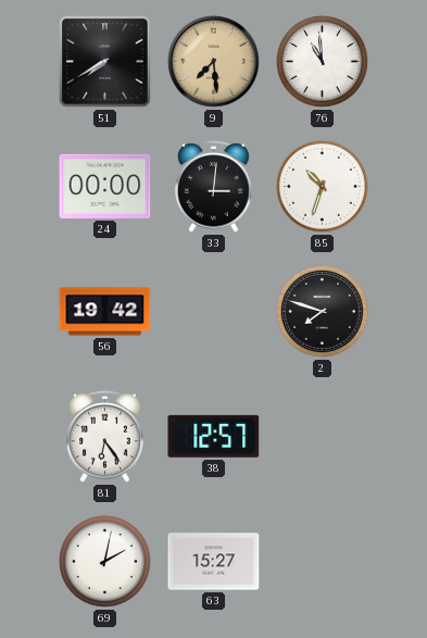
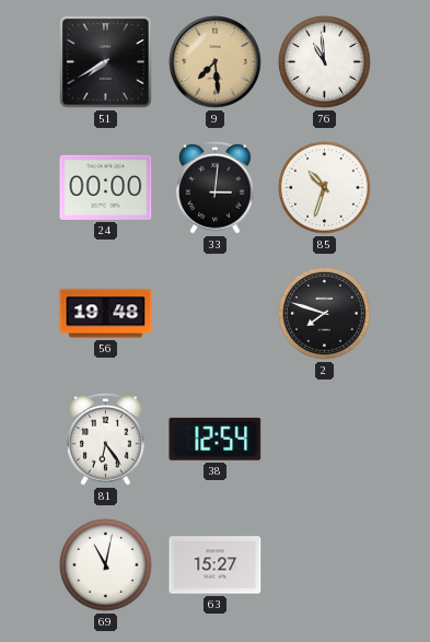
56: 19:42 -> 19:48 (106, 314)
38: 12:57 -> 12:54 (216, 439)
69: 2:02 -> 11:02 (105, 564)
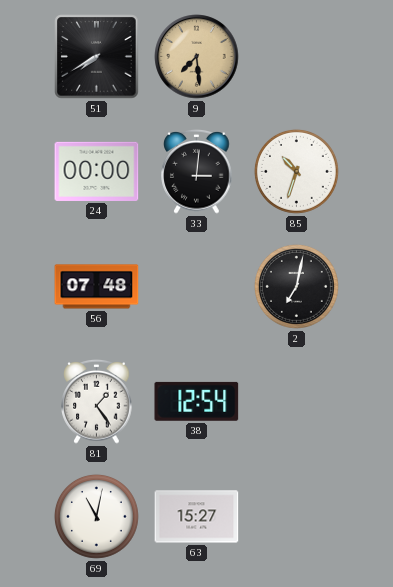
76: 10:59 -> none (324, 61)
56: 19:48 -> 07:48 (97, 287)
2: 7:48 -> 7:02 (296, 286)
81: 6:24 -> 1:24 (97, 402)
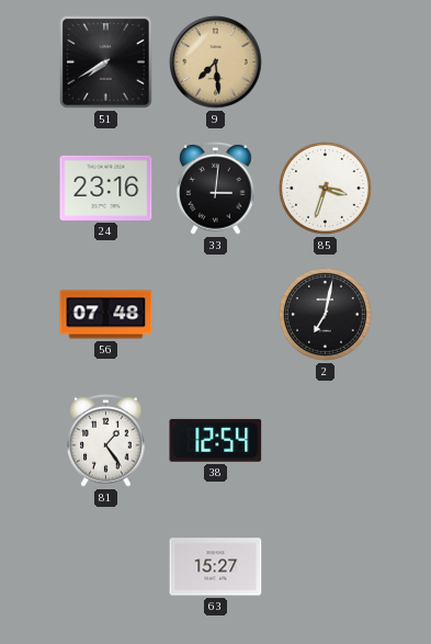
24: 00:00 -> 23:16 (106, 188)
85: 10:33 -> 3:33 (325, 188)
69: 11:02 -> none (96, 516)
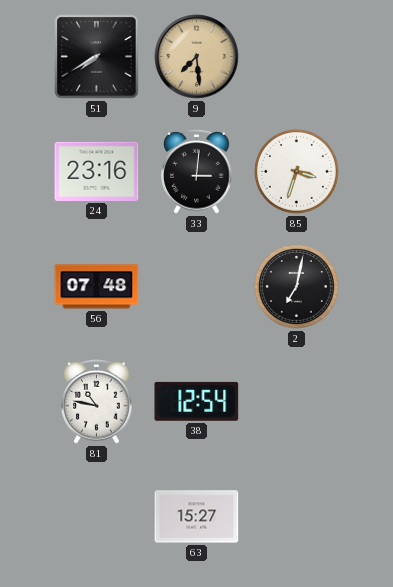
81: 1:24 -> 10:47 (97, 402)
